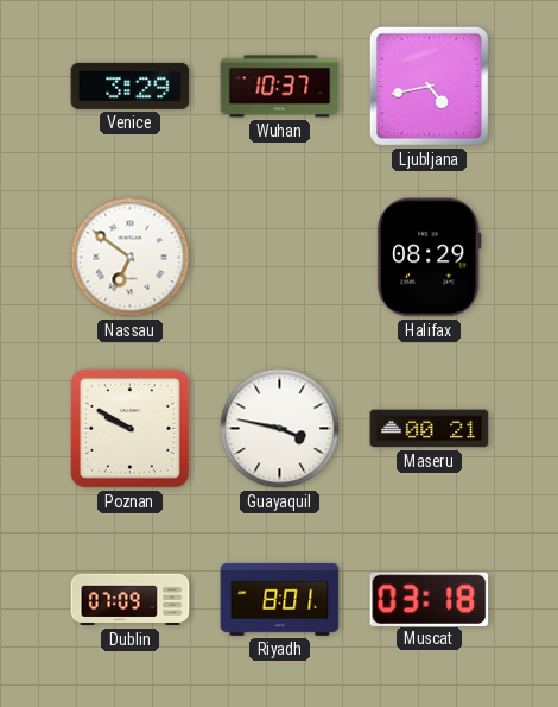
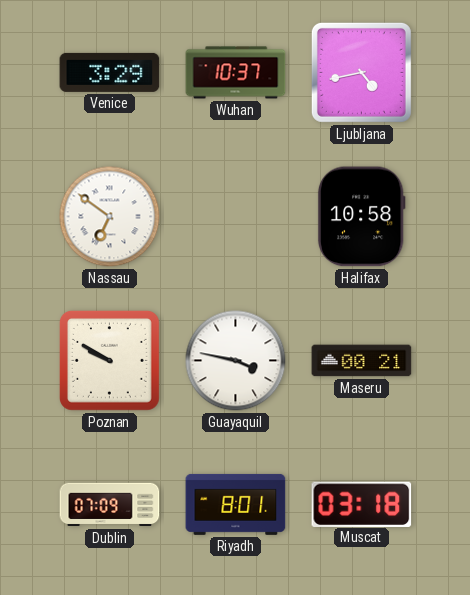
Halifax: 08:29 -> 10:58 (361, 217)
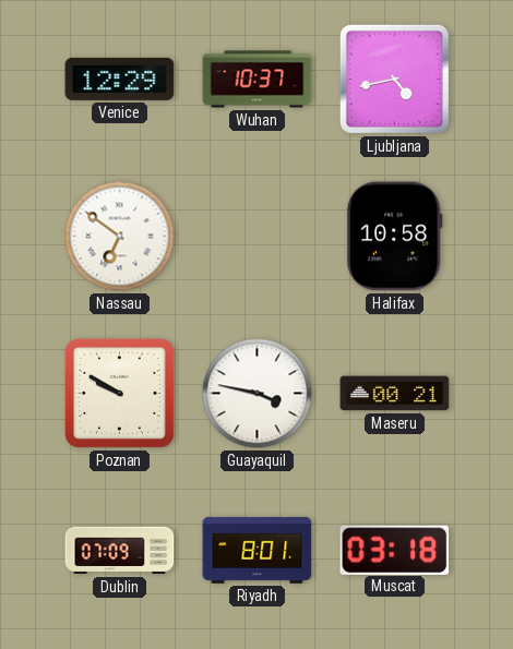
Venice: 3:29 -> 12:29 (120, 79)
